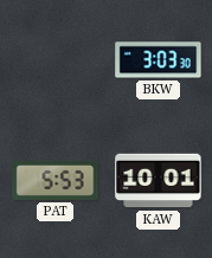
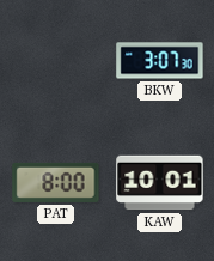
BKW: 3:03 -> 3:07 (160, 61)
PAT: 5:53 -> 8:00 (56, 182)
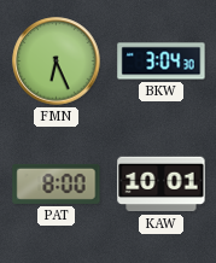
FMN: none -> 6:26 (57, 62)
BKW: 3:07 -> 3:04 (162, 62)
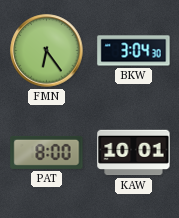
FMN: 6:26 -> 6:24 (47, 51)
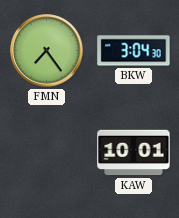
FMN: 6:24 -> 7:24 (47, 51)
PAT: 8:00 -> none (47, 152)
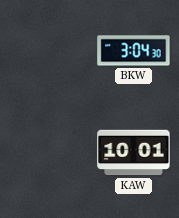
FMN: 7:24 -> none (47, 51)
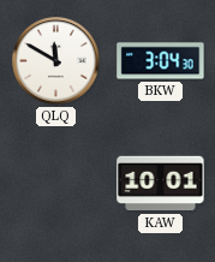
QLQ: none -> 11:50 (56, 61)
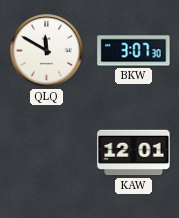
BKW: 3:04 -> 3:07 (134, 51)
KAW: 10:01 -> 12:01 (134, 153)
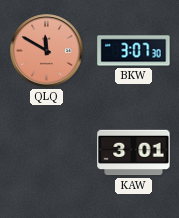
QLQ dial: white -> salmon (47, 51)
KAW: 12:01 -> 3:01 (134, 153)
